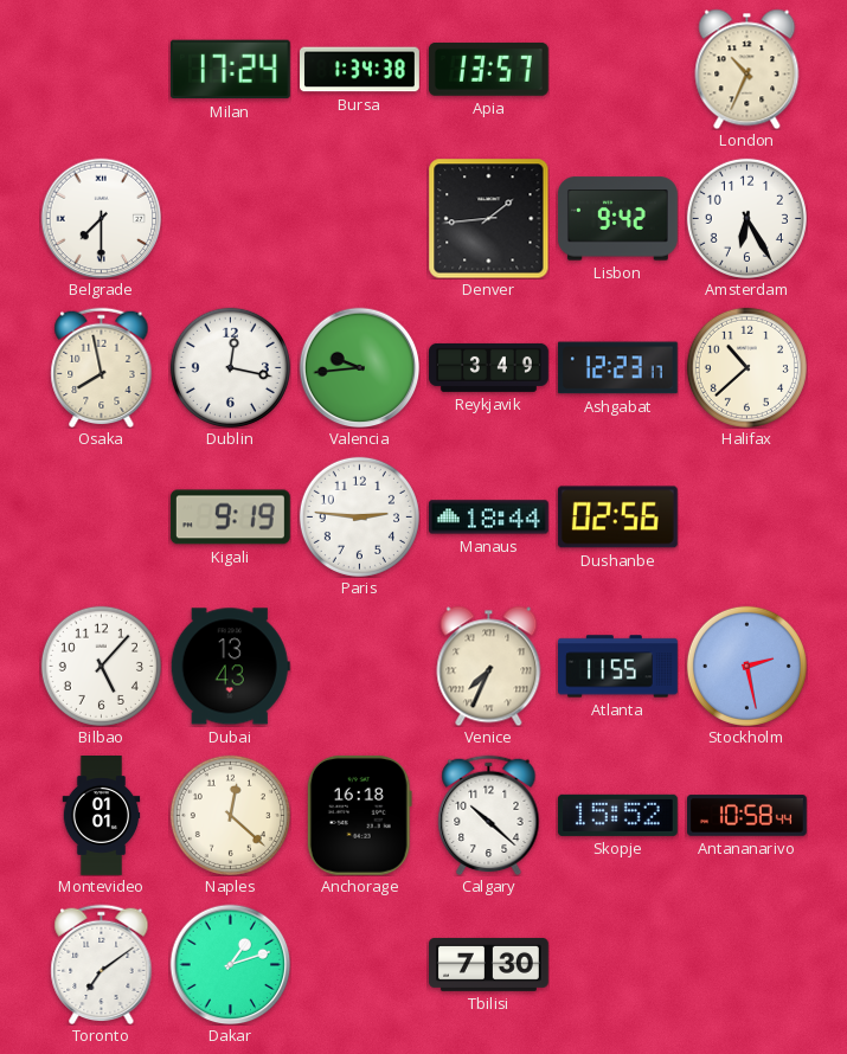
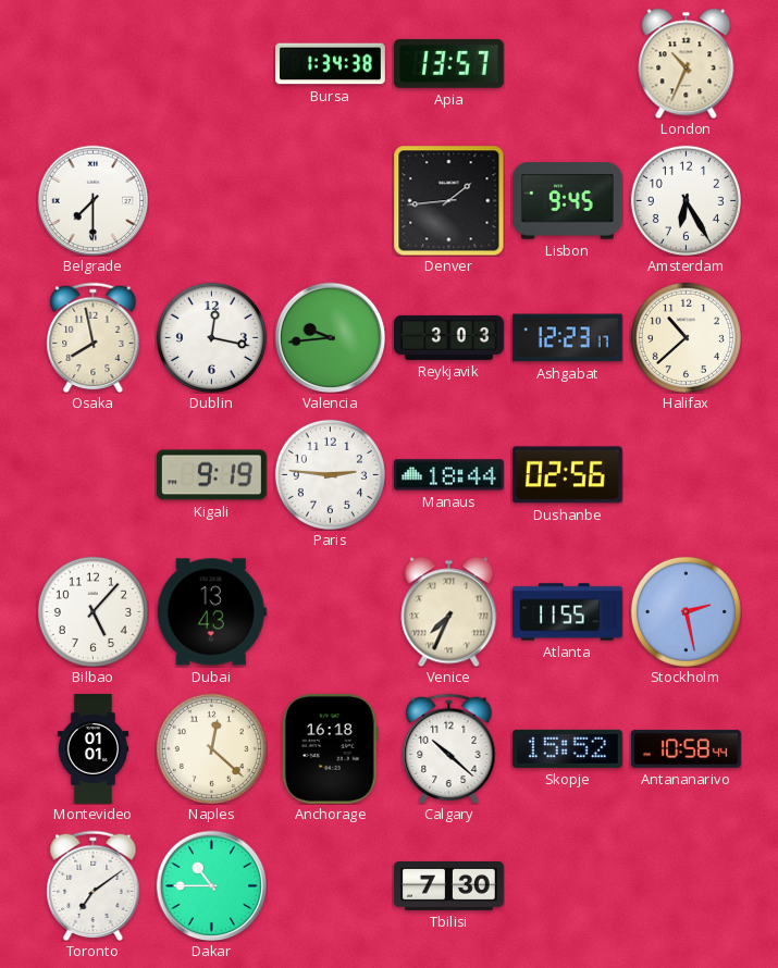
Milan: 17:24 -> none (230, 70)
Lisbon: 9:42 -> 9:45 (567, 201)
Reykjavik: 3:49 -> 3:03 (449, 337)
Dakar: 1:12 -> 10:45 (211, 885)
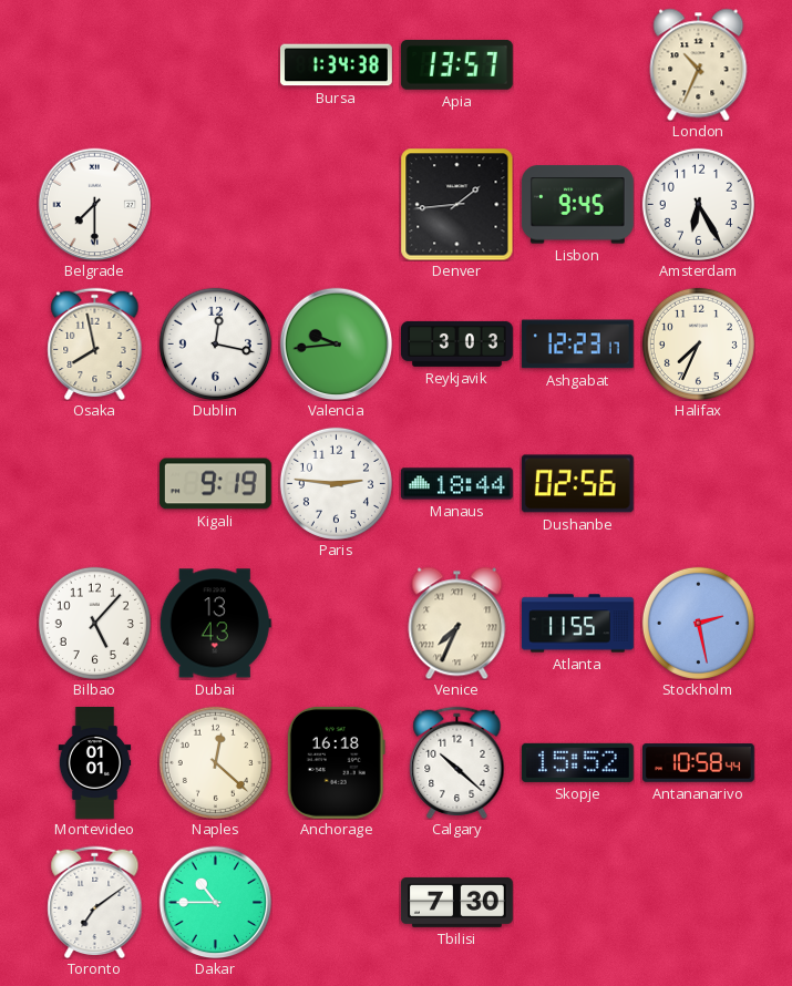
Halifax: 10:38 -> 7:34 (698, 343)
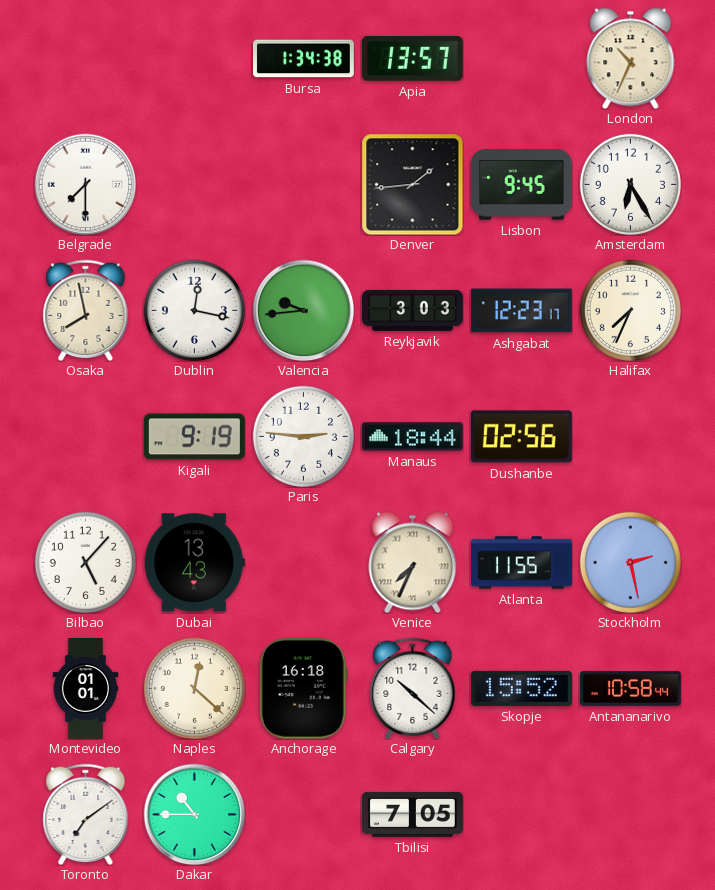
Tbilisi: 7:30 -> 7:05 (413, 814)
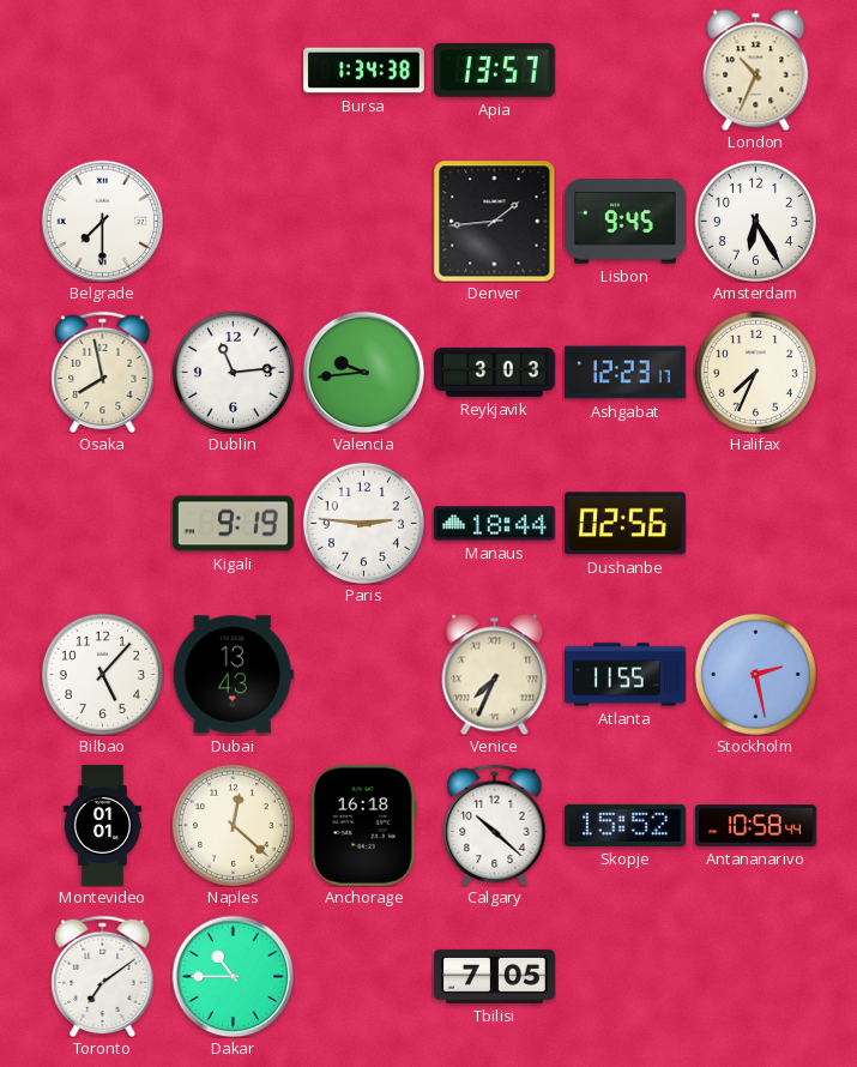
Dublin: 12:17 -> 11:14 (233, 372)
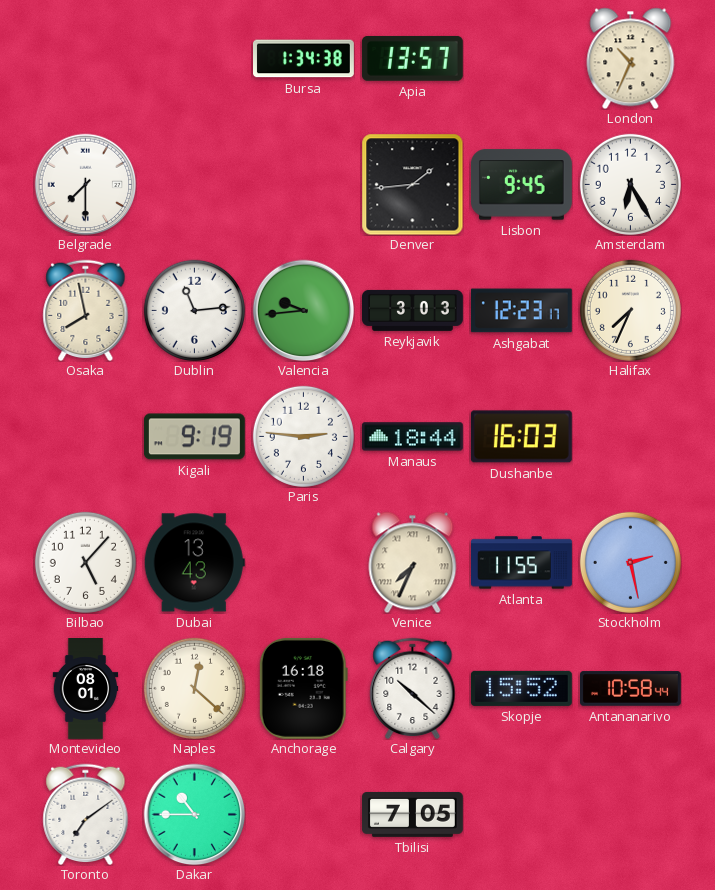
Dushanbe: 02:56 -> 16:03 (521, 437)
Montevideo: 01:01 -> 08:01 (86, 689)
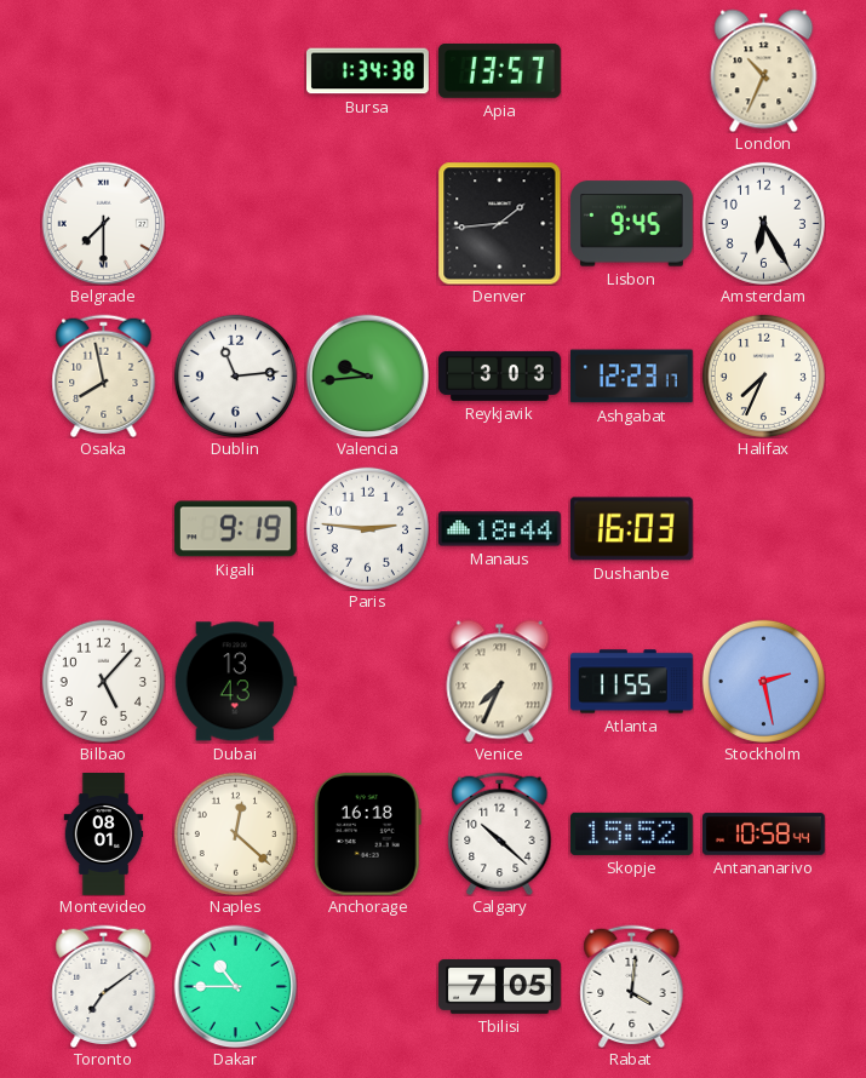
Rabat: none -> 4:01 (632, 986)
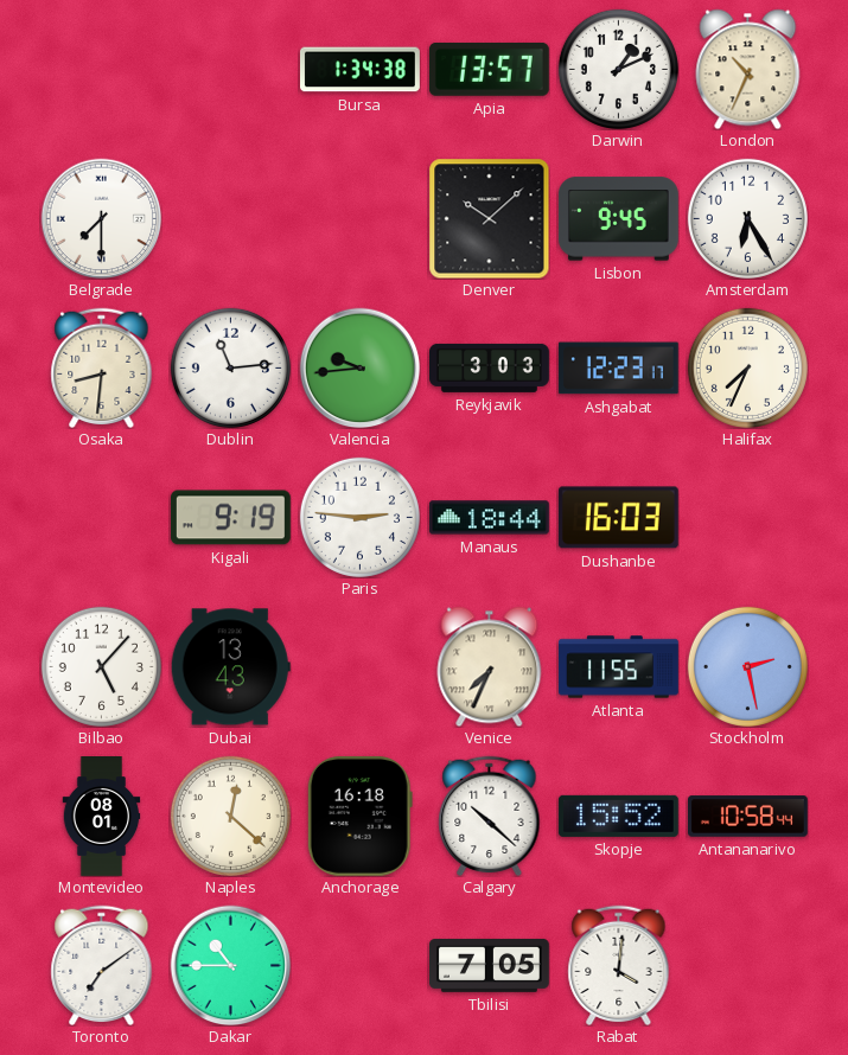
Darwin: none -> 1:11 (618, 69)
Denver: 1:44 -> 10:08 (489, 218)
Osaka: 7:58 -> 8:31 (102, 367)
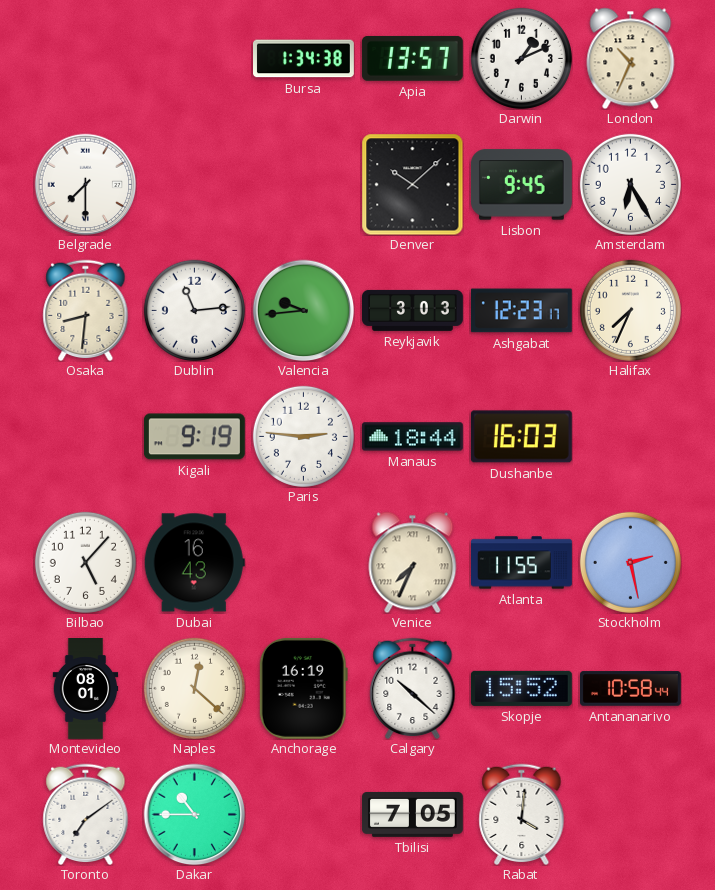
Dubai: 13:43 -> 16:43 (194, 563)
Anchorage: 16:18 -> 16:19 (303, 688)
